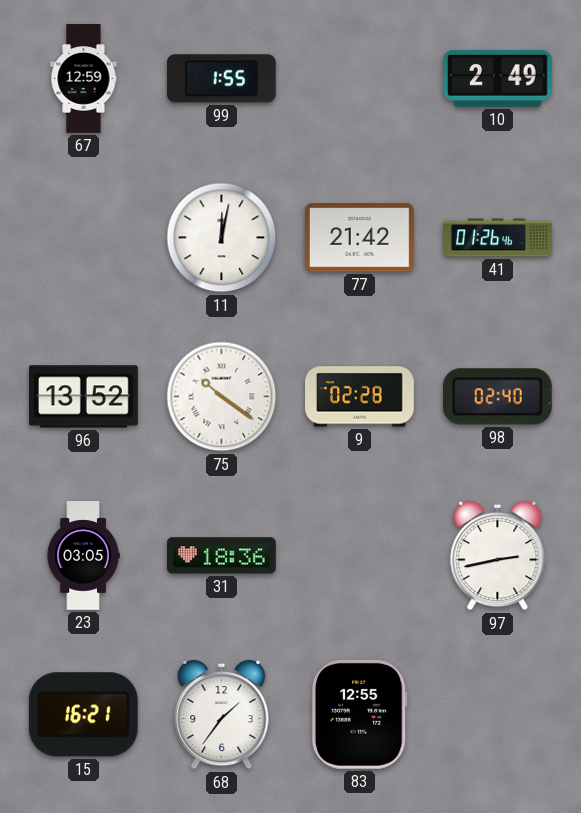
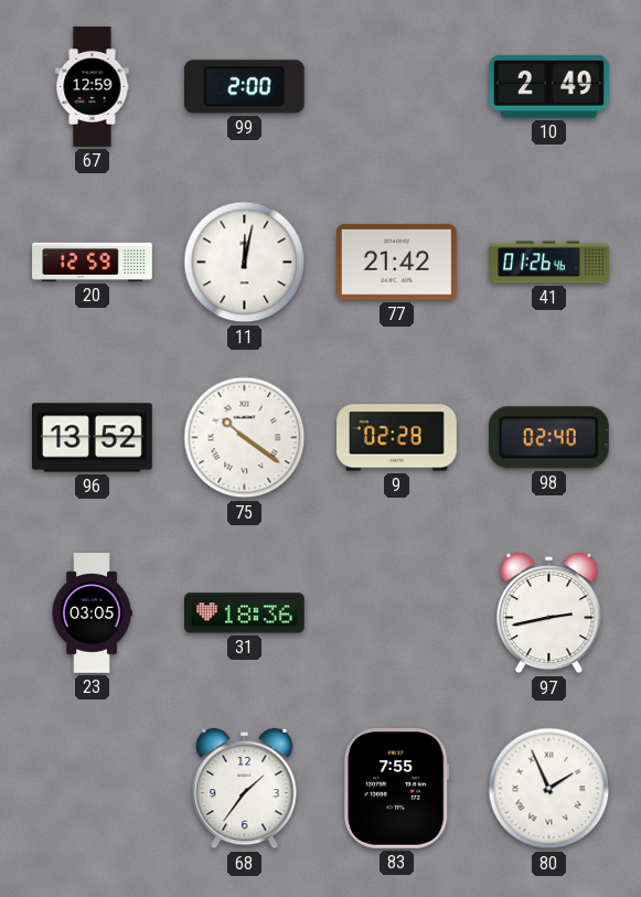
99: 1:55 -> 2:00 (244, 87)
20: none -> 12:59 (93, 261)
15: 16:21 -> none (83, 715)
83: 12:55 -> 7:55 (396, 788)
80: none -> 1:56 (549, 789)
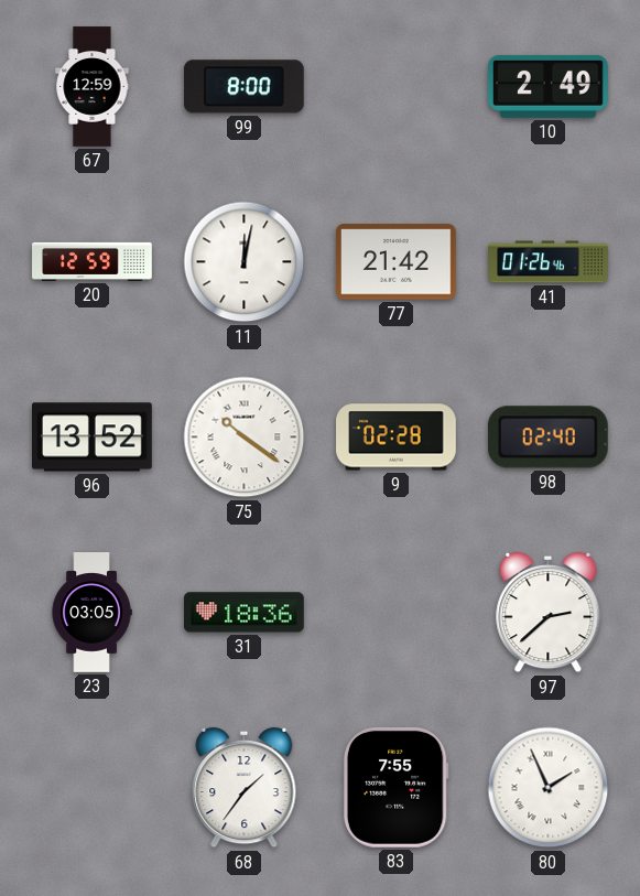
99: 2:00 -> 8:00 (243, 87)
97: 2:43 -> 2:38 (549, 613)
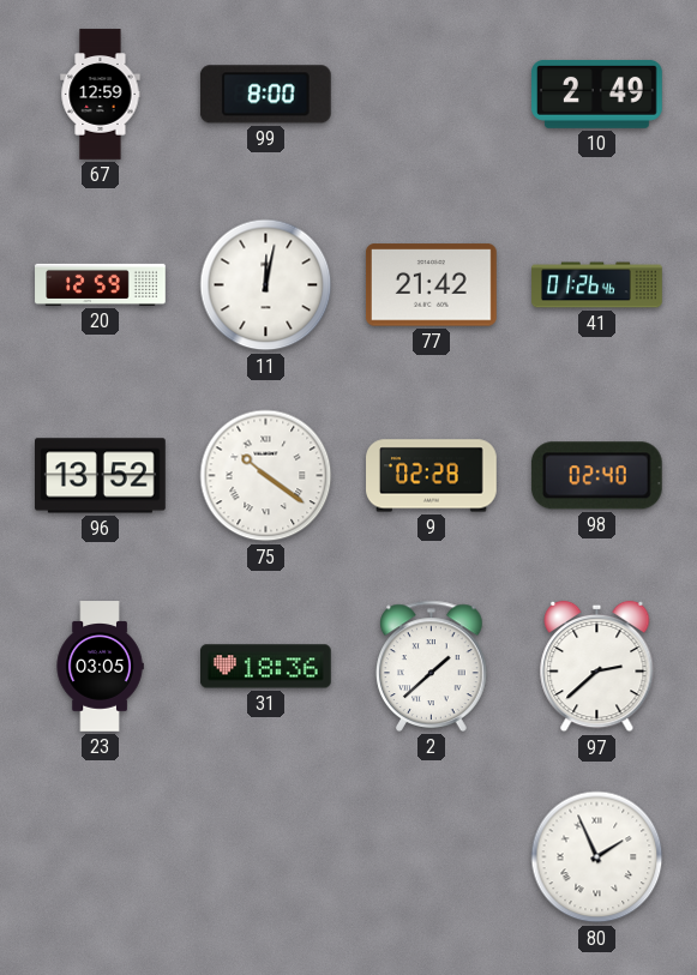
2: none -> 1:38 (432, 666)
68: 1:36 -> none (245, 788)
83: 7:55 -> none (395, 787)
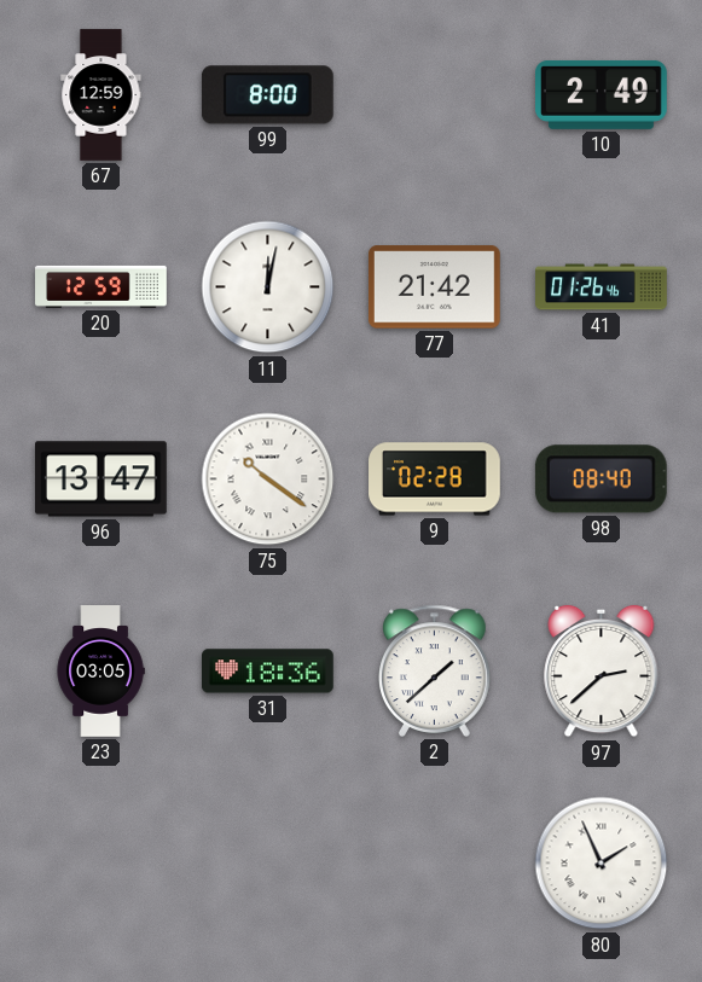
96: 13:52 -> 13:47 (101, 480)
98: 02:40 -> 08:40 (601, 480)
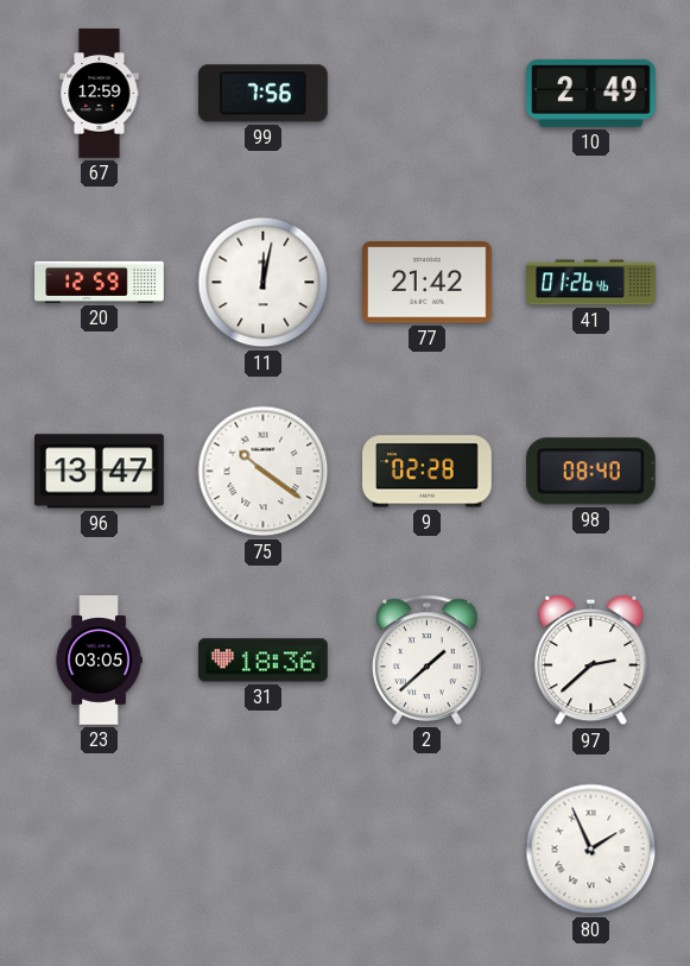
99: 8:00 -> 7:56 (262, 94)
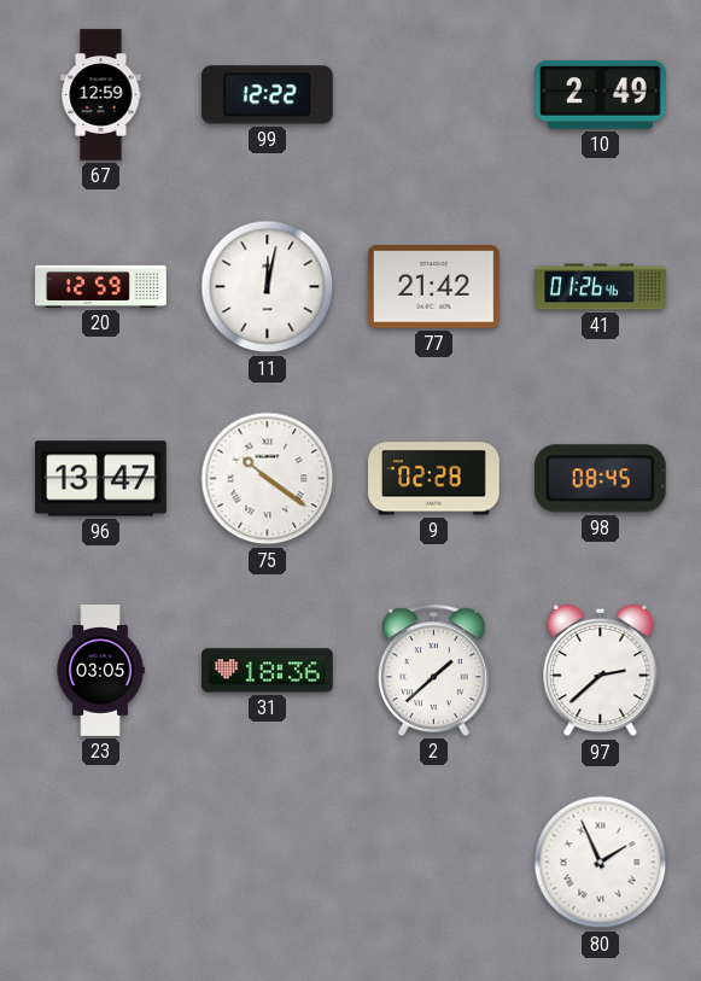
99: 7:56 -> 12:22 (267, 95)
98: 08:40 -> 08:45 (600, 479)
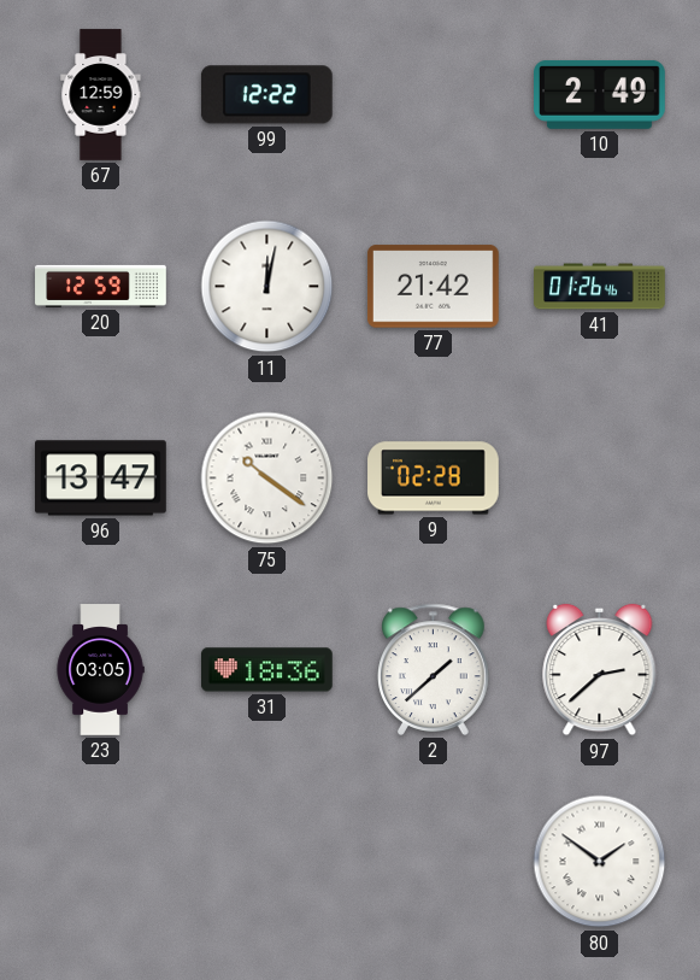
98: 08:45 -> none (600, 479)
80: 1:56 -> 1:51 (600, 862)
